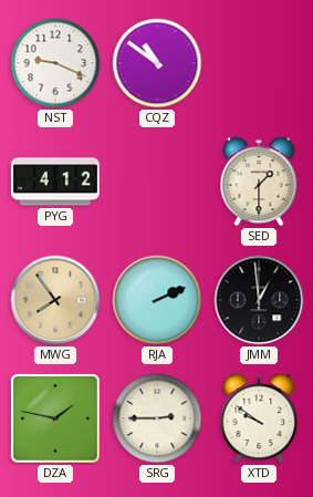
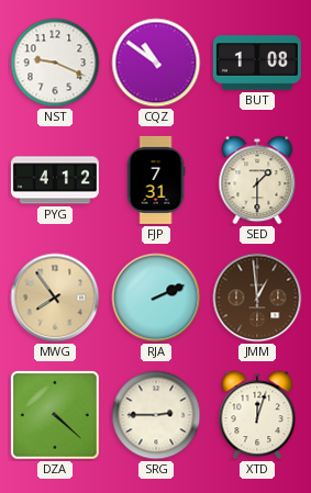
BUT: none -> 1:08 (257, 63)
FJP: none -> 7:31 (156, 180)
JMM dial: black -> brown (257, 298)
DZA: 1:47 -> 4:22 (56, 416)
XTD: 9:51 -> 12:03 (257, 415)
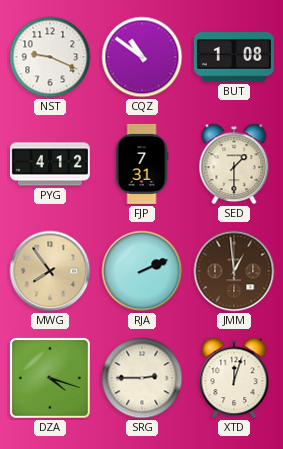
DZA: 4:22 -> 4:18 (51, 379)
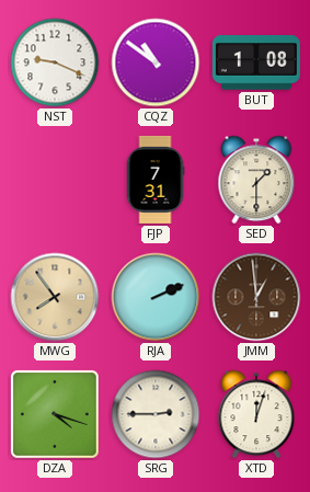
PYG: 4:12 -> none (50, 164)
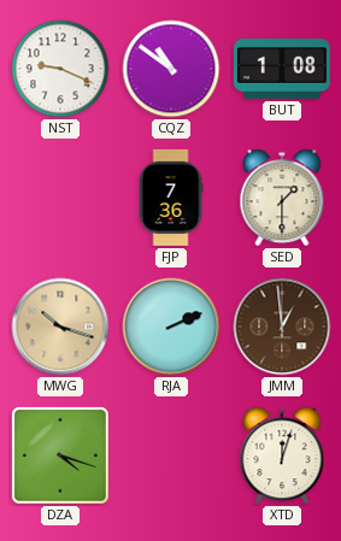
FJP: 7:31 -> 7:36 (171, 198)
MWG: 7:54 -> 10:18 (60, 327)
SRG: 2:45 -> none (156, 414)
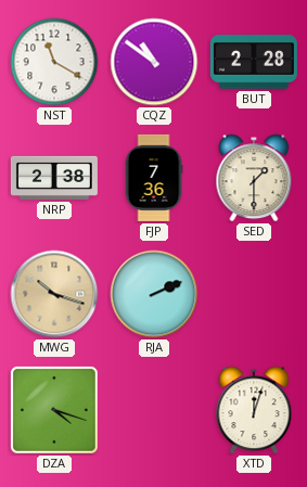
NST: 9:19 -> 11:20 (54, 62)
BUT: 1:08 -> 2:28 (254, 62)
NRP: none -> 2:38 (54, 178)
JMM: 12:59 -> none (282, 327)
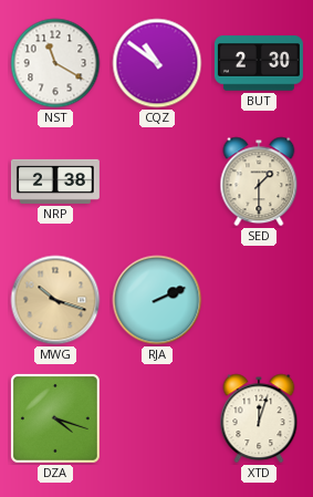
BUT: 2:28 -> 2:30 (259, 63)
FJP: 7:36 -> none (154, 178)
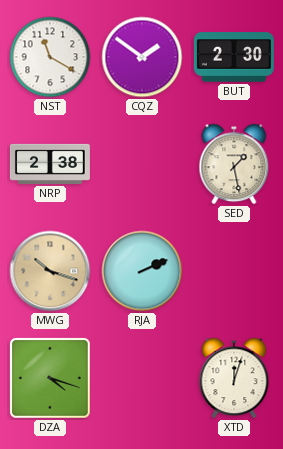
CQZ: 10:51 -> 1:51 (142, 57)
SED: 1:30 -> 1:28 (234, 164)
